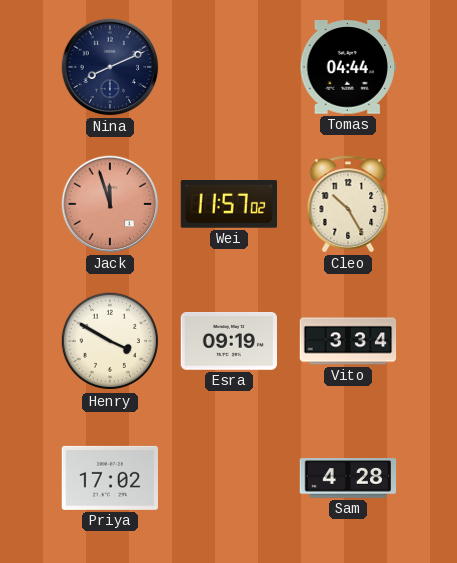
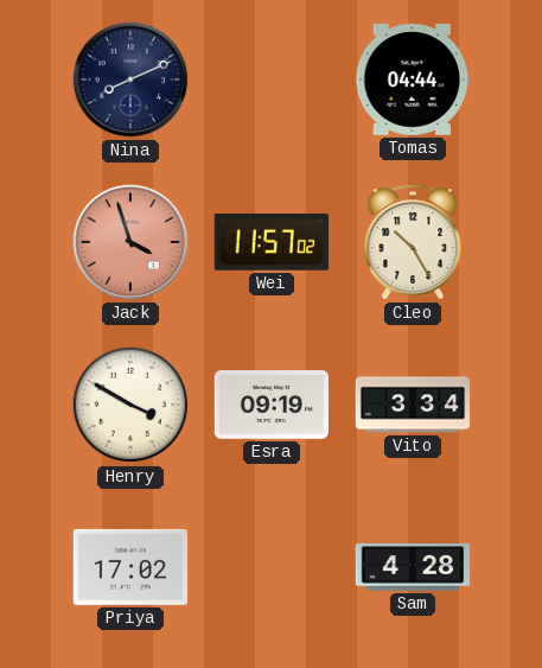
Jack: 11:57 -> 3:57 (130, 242)
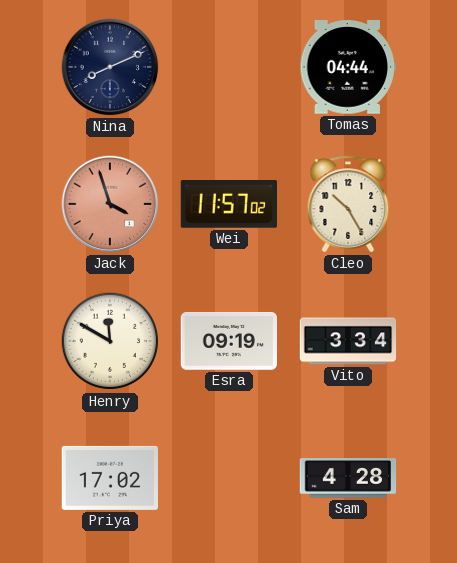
Henry: 3:50 -> 11:50 (110, 341)
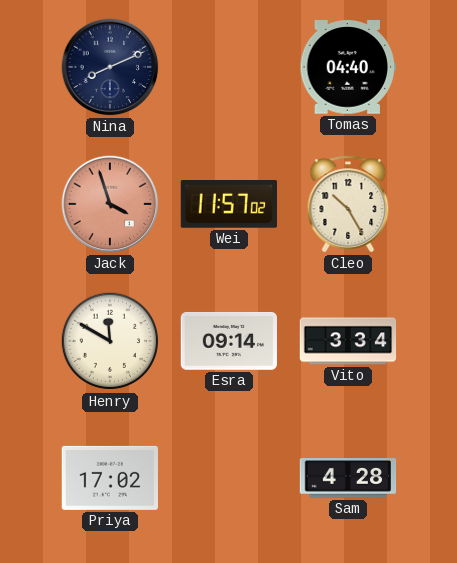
Tomas: 04:44 -> 04:40 (347, 67)
Esra: 09:19 -> 09:14 (228, 341)
